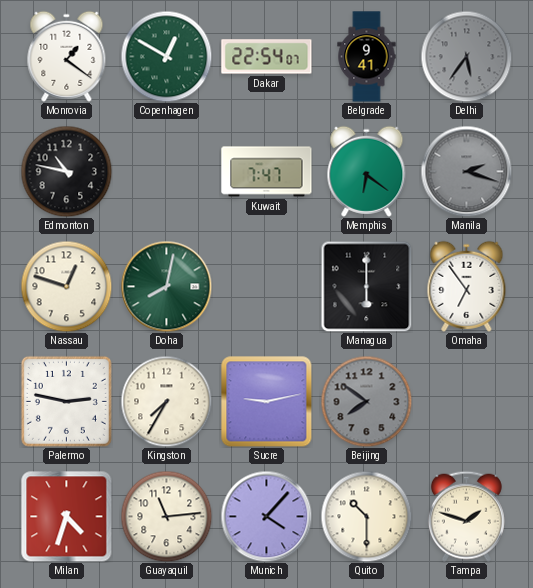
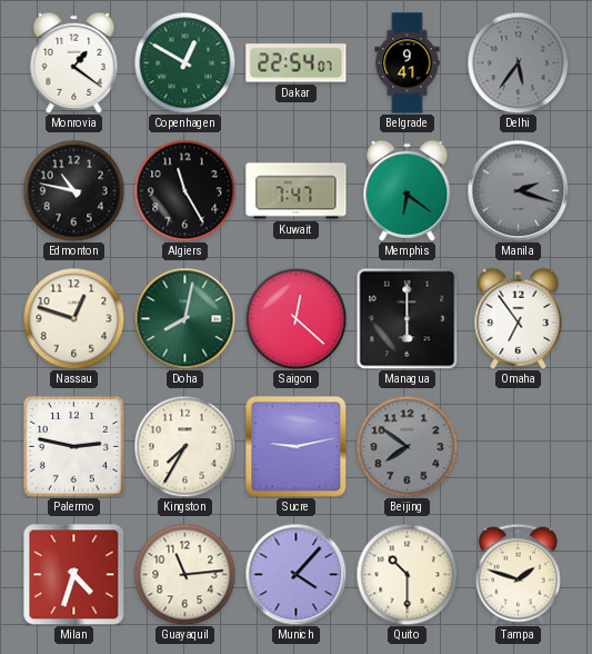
Algiers: none -> 11:25 (184, 190)
Saigon: none -> 12:22 (295, 318)
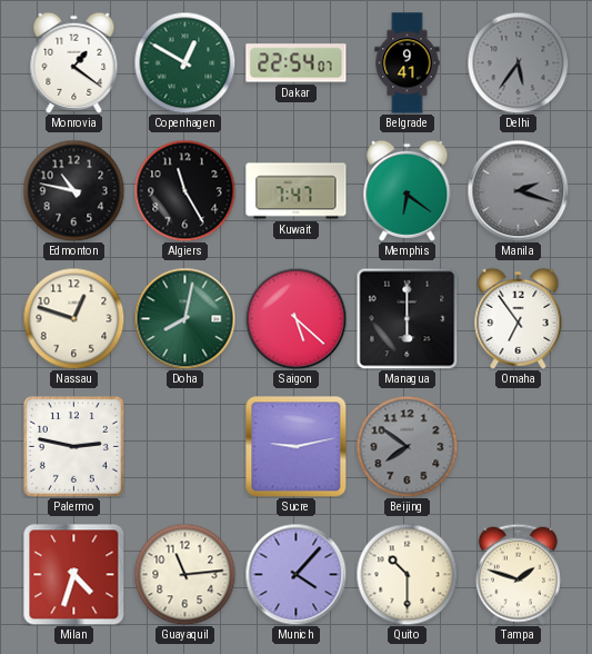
Saigon: 12:22 -> 5:22 (295, 318)
Kingston: 7:35 -> none (184, 446)
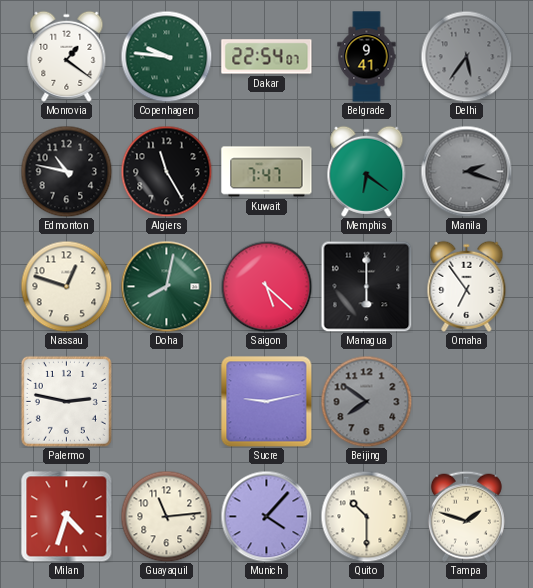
Copenhagen: 12:50 -> 9:46 (166, 56)
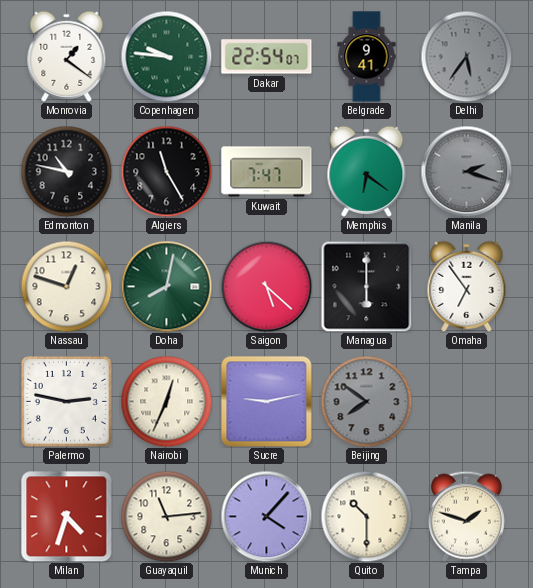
Nairobi: none -> 12:34 (166, 401)
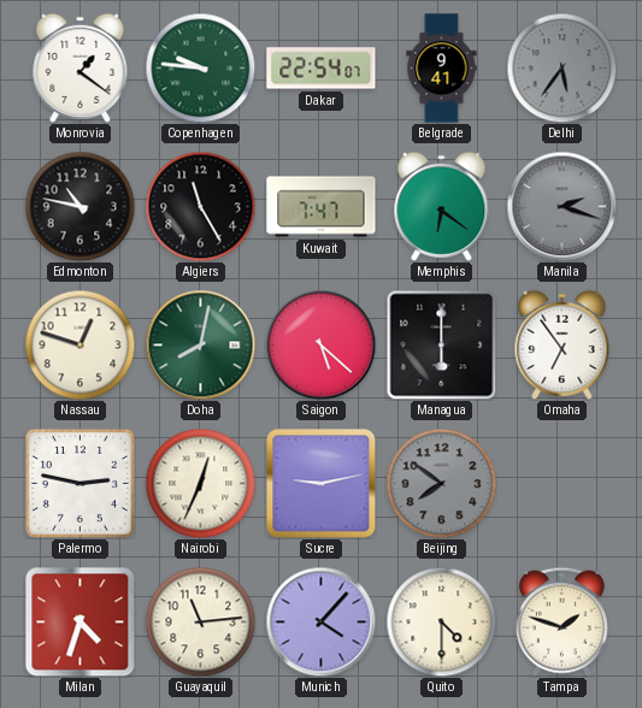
Quito: 10:30 -> 4:30 (441, 621)
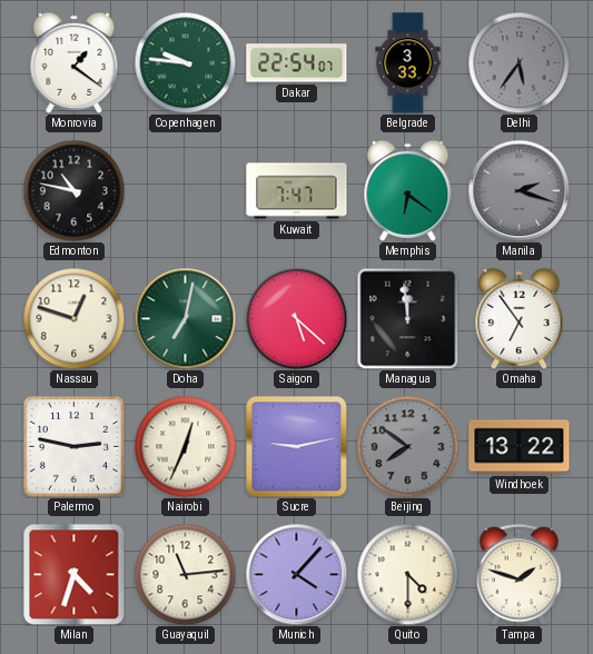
Belgrade: 9:41 -> 3:33 (408, 63)
Algiers: 11:25 -> none (200, 206)
Doha: 8:02 -> 7:02 (185, 318)
Managua: 6:00 -> 11:59 (407, 318)
Windhoek: none -> 13:22 (520, 447)
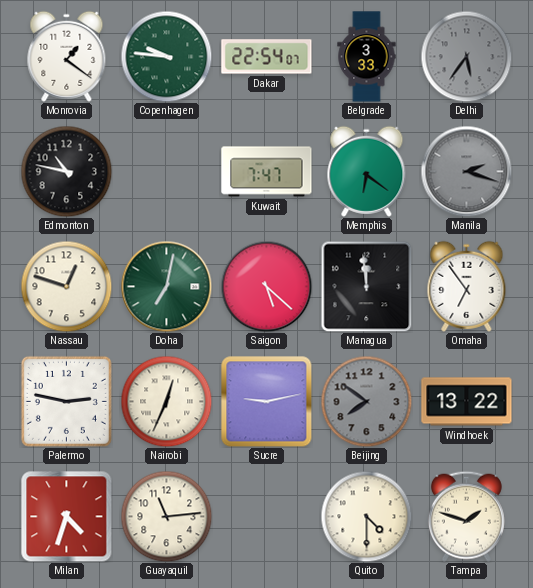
Munich: 4:07 -> none (296, 574)
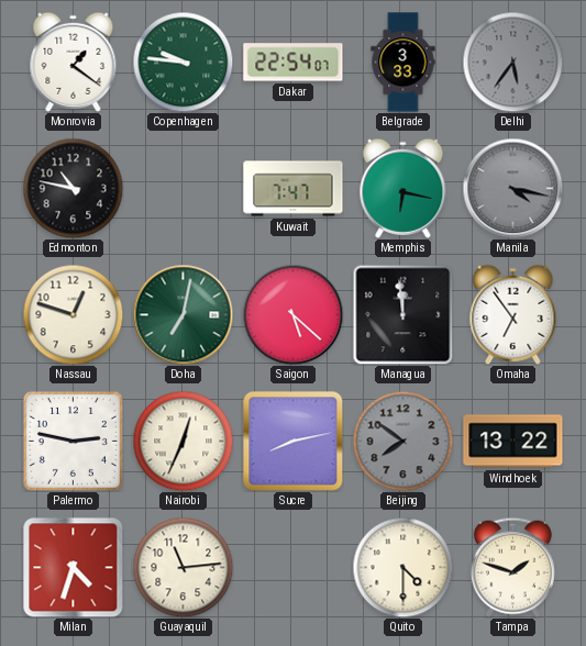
Memphis: 6:21 -> 6:17 (403, 188)
Manila: 2:18 -> 4:17 (512, 188)
Sucre: 9:13 -> 8:13 (292, 441)
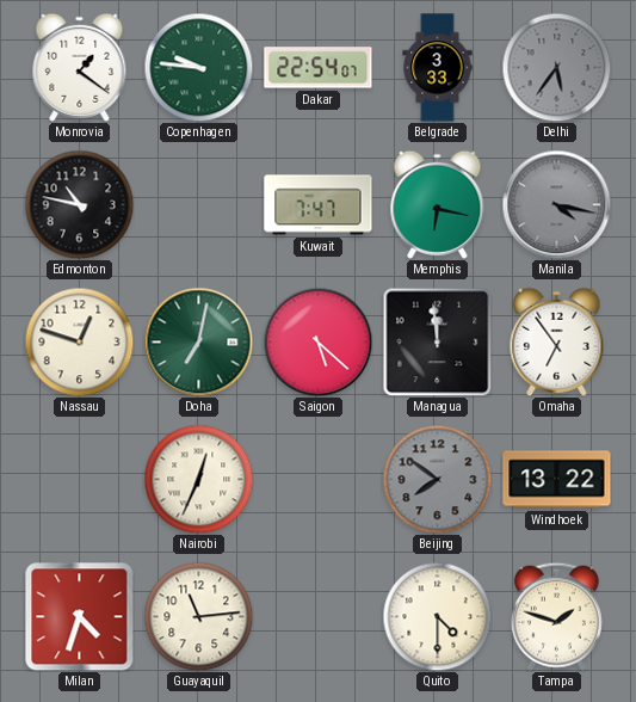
Palermo: 2:47 -> none (73, 441)
Sucre: 8:13 -> none (292, 441)
